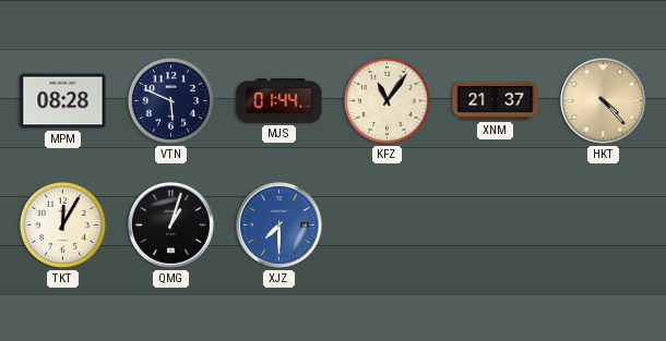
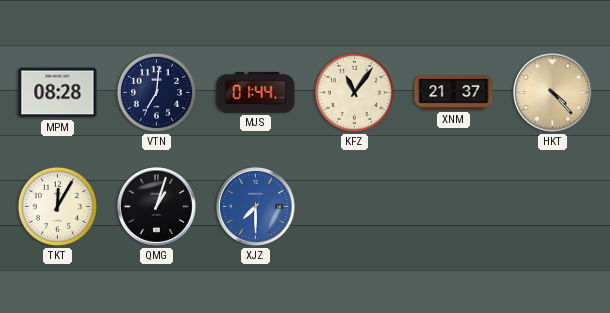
VTN: 5:49 -> 7:01 (156, 92)
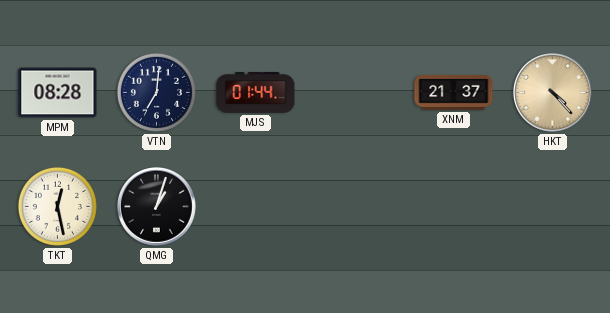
KFZ: 11:06 -> none (354, 92)
TKT: 12:05 -> 12:28 (57, 206)
XJZ: 7:30 -> none (256, 207)
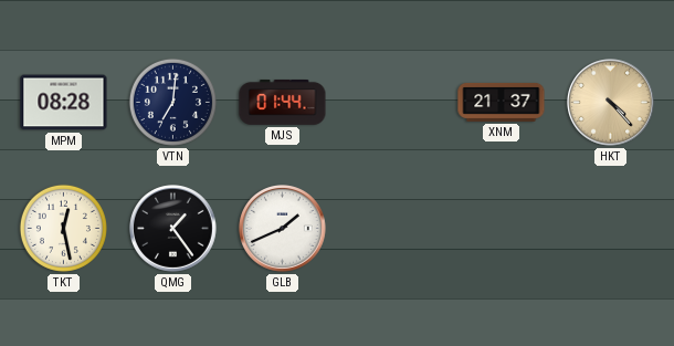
QMG: 1:03 -> 1:24 (173, 229)
GLB: none -> 1:41 (283, 229)
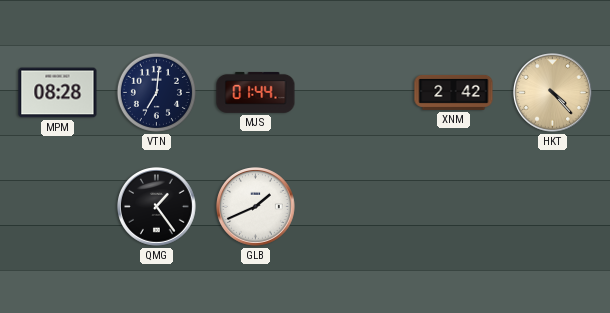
XNM: 21:37 -> 2:42 (454, 92)
TKT: 12:28 -> none (63, 228)
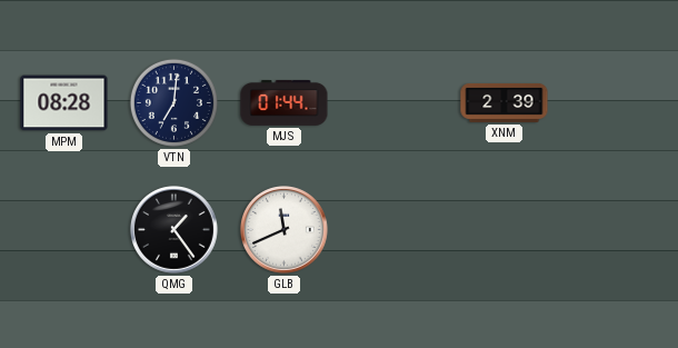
XNM: 2:42 -> 2:39 (505, 102)
HKT: 4:23 -> none (553, 93)
GLB: 1:41 -> 11:41 (285, 230)
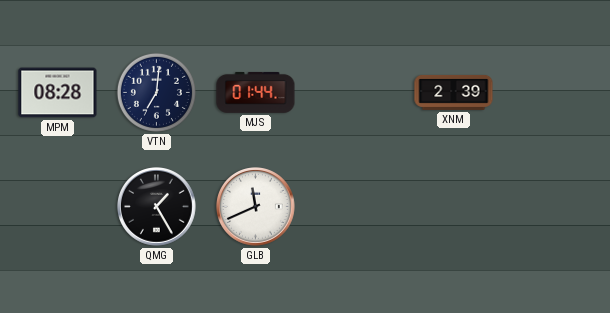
QMG: 1:24 -> 1:25 (157, 207)
